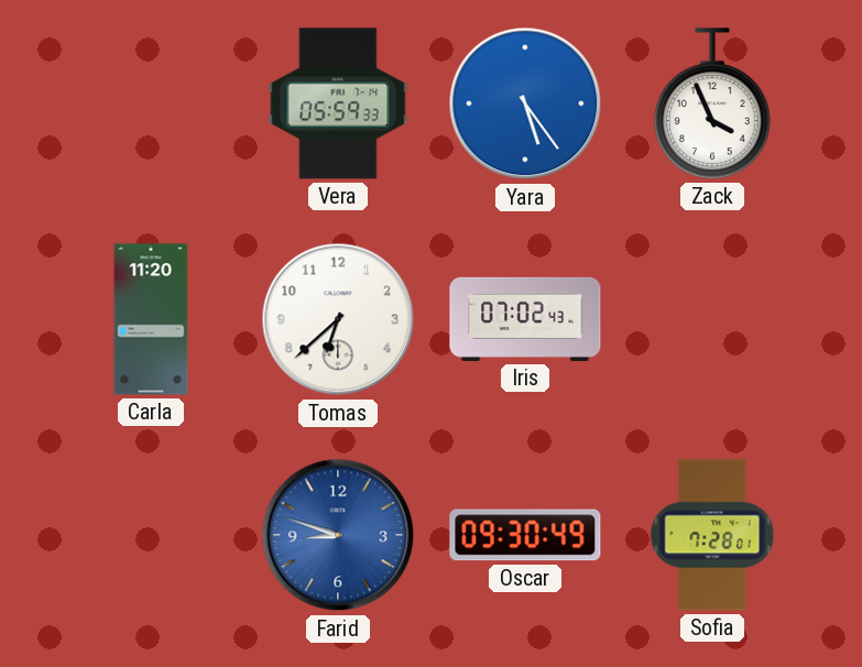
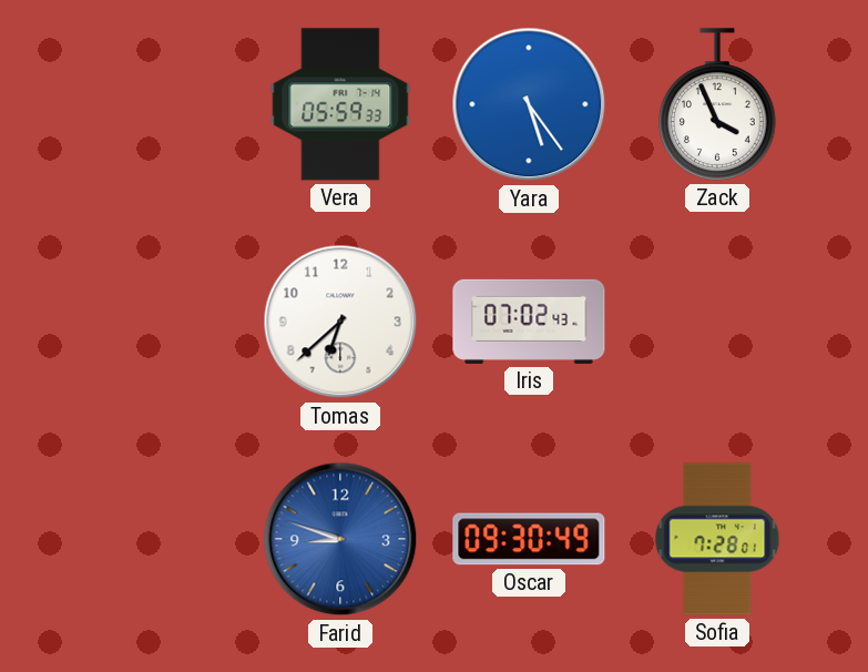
Carla: 11:20 -> none (151, 319)
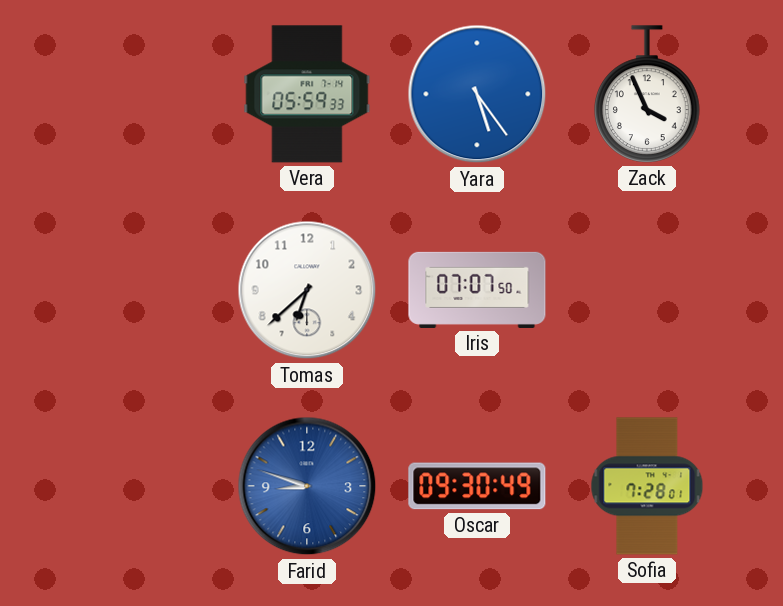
Iris: 07:02 -> 07:07 (477, 290)
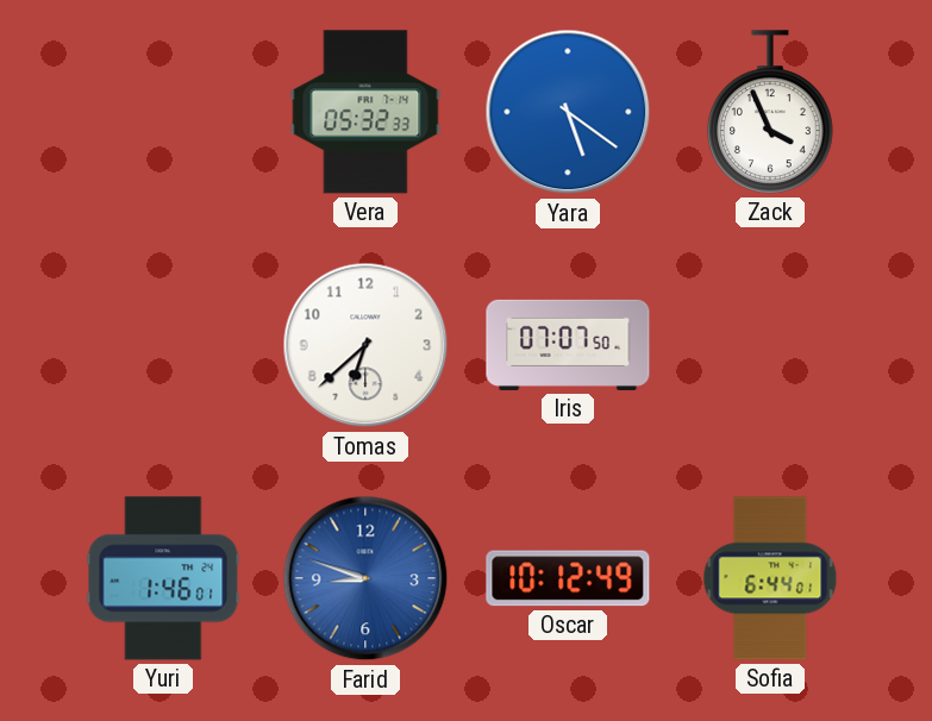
Vera: 05:59 -> 05:32 (365, 112)
Yara: 5:24 -> 5:21 (568, 112)
Yuri: none -> 1:46 (163, 578)
Oscar: 09:30 -> 10:12 (568, 578)
Sofia: 7:28 -> 6:44 (770, 578)
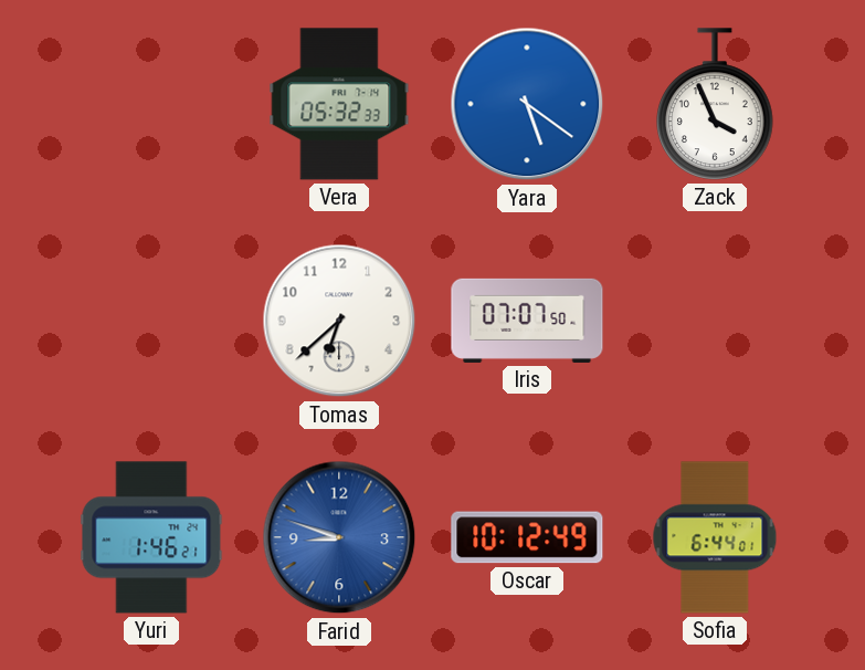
Yuri: 1:46:01 -> 1:46:21 (151, 537)
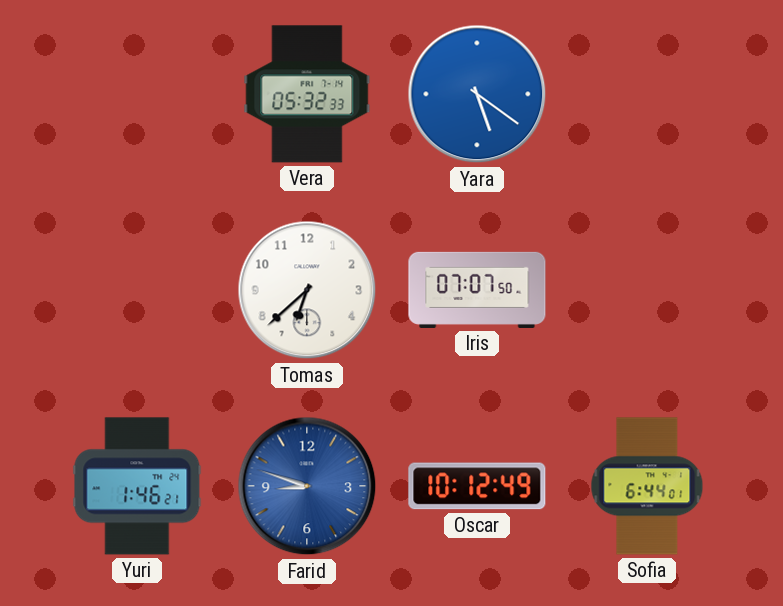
Zack: 3:56 -> none (716, 104)
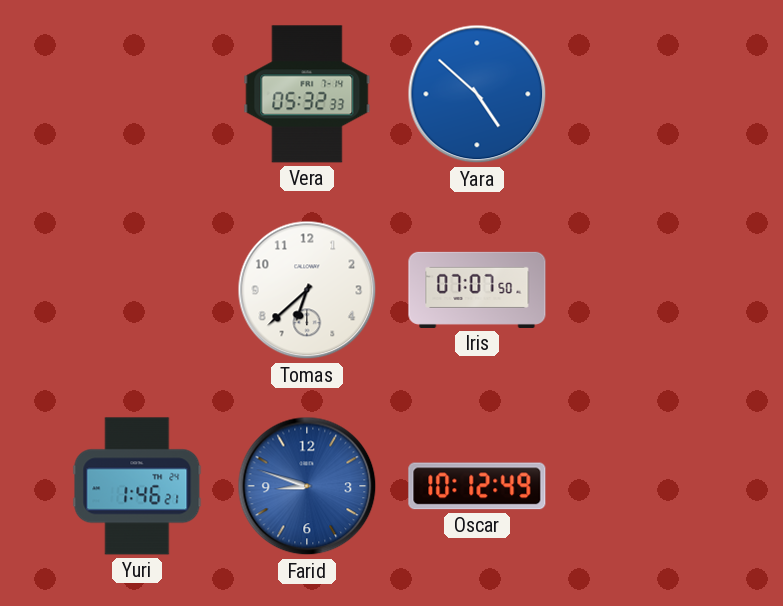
Yara: 5:21 -> 4:52 (477, 94)
Sofia: 6:44 -> none (647, 486)
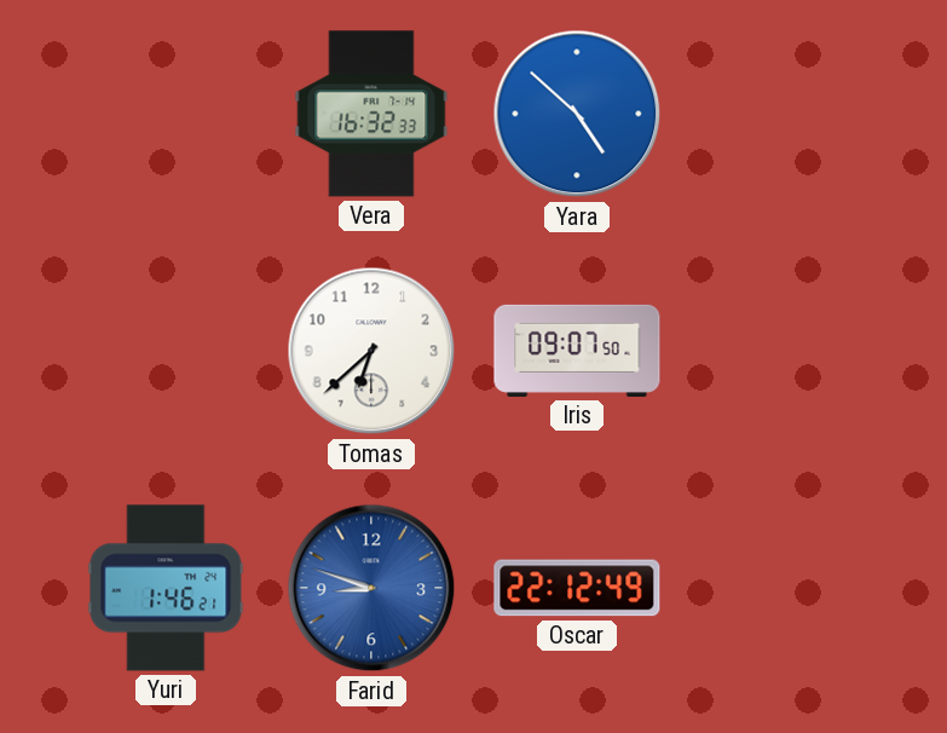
Vera: 05:32 -> 16:32 (371, 114)
Iris: 07:07 -> 09:07 (577, 351)
Oscar: 10:12 -> 22:12 (577, 588)
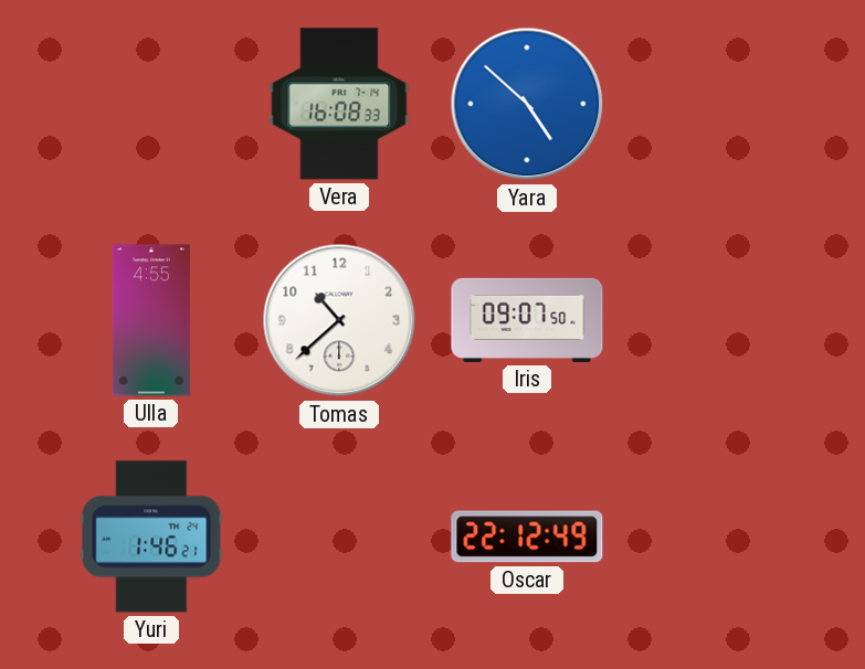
Vera: 16:32 -> 16:08 (339, 104)
Ulla: none -> 4:55 (151, 320)
Tomas: 6:38 -> 10:38 (339, 320)
Farid: 8:48 -> none (371, 588)
